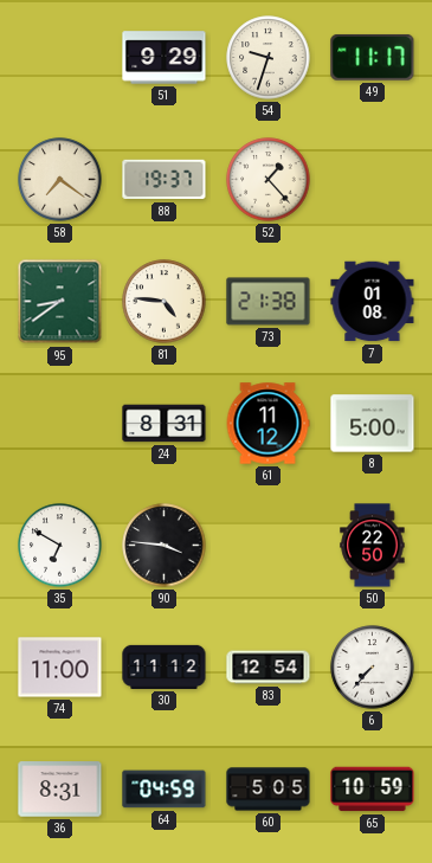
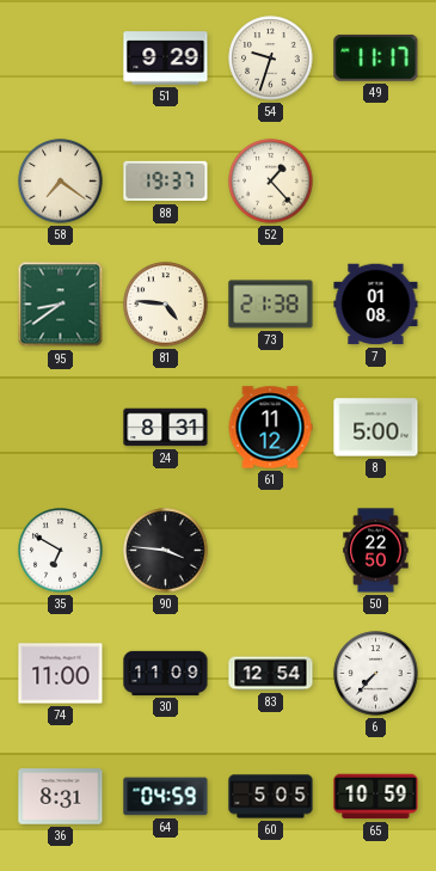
30: 11:12 -> 11:09 (166, 673)
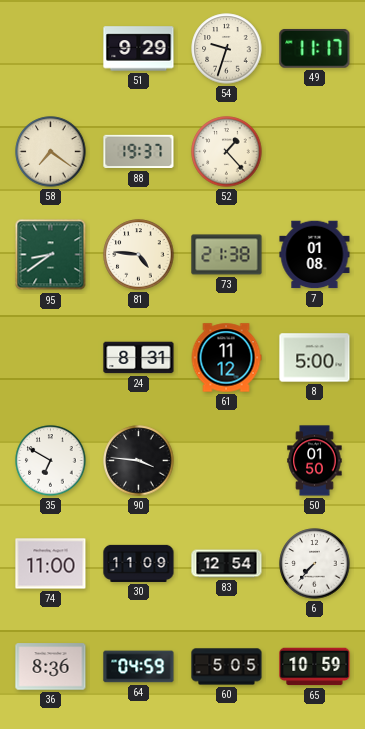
50: 22:50 -> 01:50 (315, 461)
36: 8:31 -> 8:36 (51, 667)
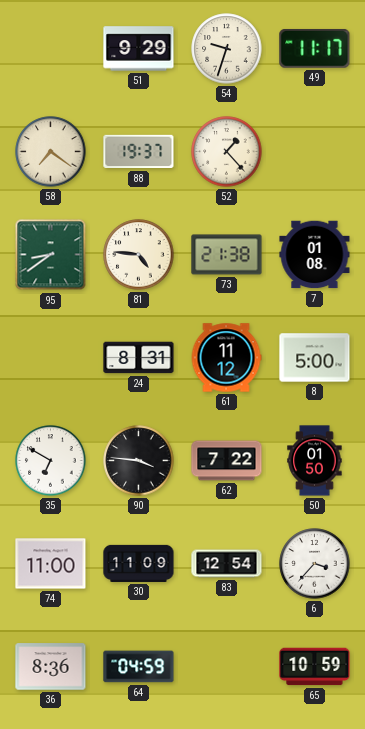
62: none -> 7:22 (227, 461)
6: 7:37 -> 3:37 (315, 564)
60: 5:05 -> none (227, 667)
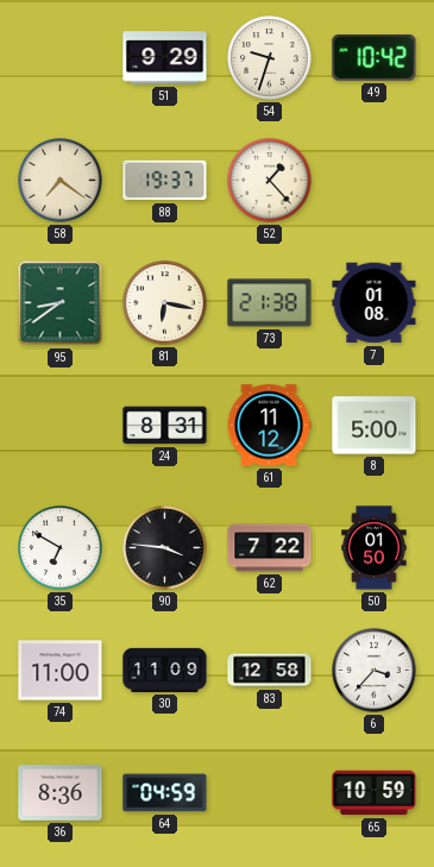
49: 11:17 -> 10:42 (375, 57)
81: 4:46 -> 6:17 (165, 303)
83: 12:54 -> 12:58 (270, 671)
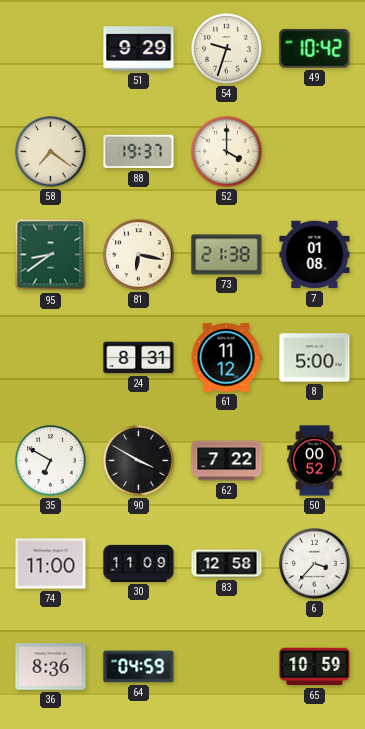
52: 1:23 -> 4:00 (227, 152)
90: 3:46 -> 3:50 (139, 461)
50: 01:50 -> 00:52 (315, 461)
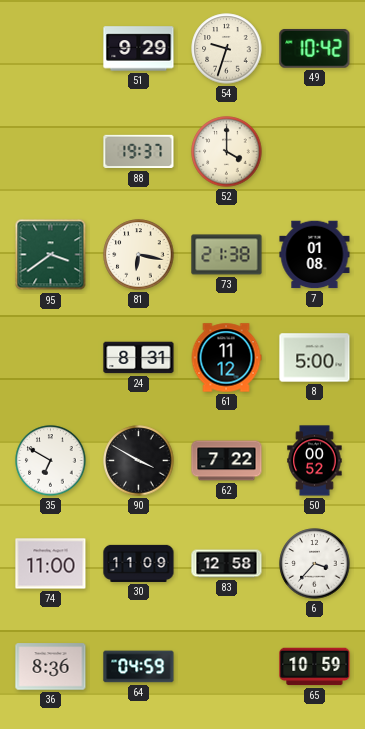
58: 7:21 -> none (51, 152)
95: 8:39 -> 3:39 (51, 255)
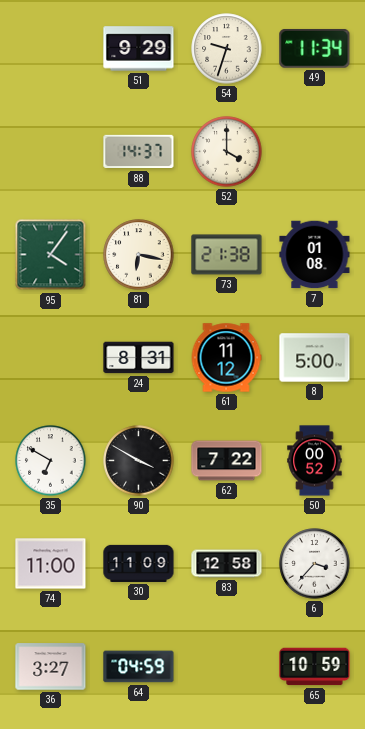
49: 10:42 -> 11:34 (315, 48)
88: 19:37 -> 14:37 (139, 152)
95: 3:39 -> 4:06 (51, 255)
36: 8:36 -> 3:27 (51, 667)
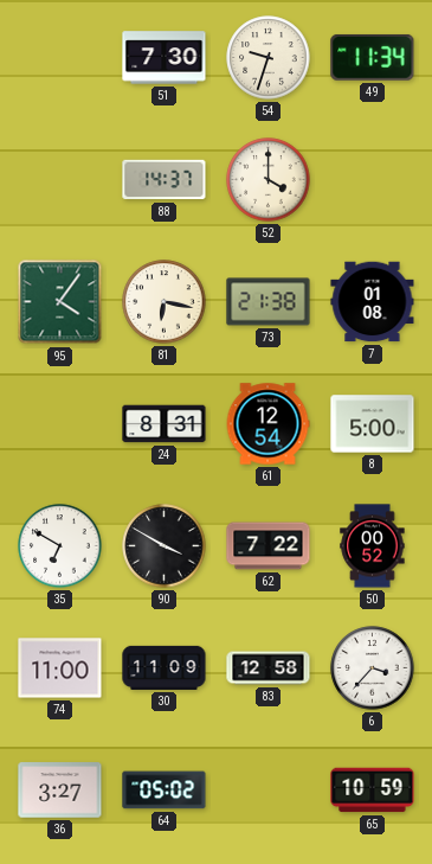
51: 9:29 -> 7:30 (165, 58)
61: 11:12 -> 12:54 (267, 424)
64: 04:59 -> 05:02 (165, 791)
